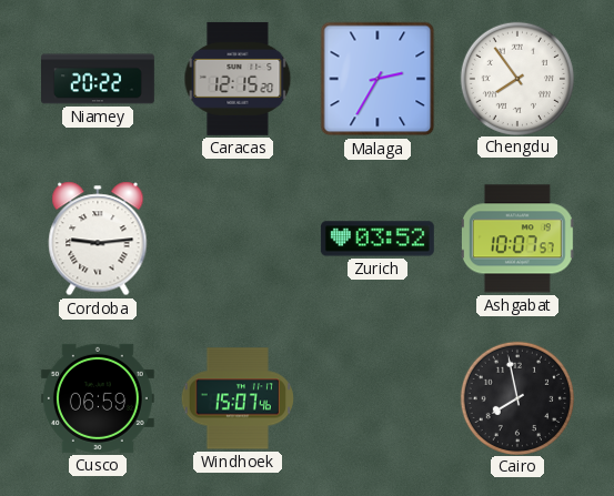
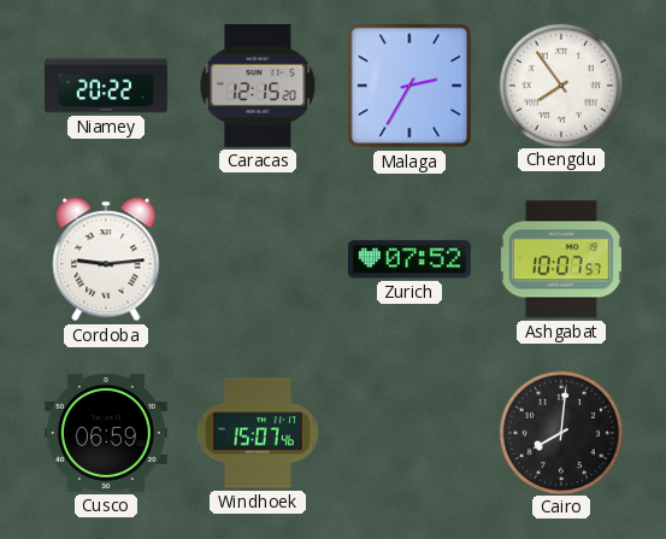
Zurich: 03:52 -> 07:52 (409, 259)
Cairo: 7:58 -> 8:01 (560, 432)
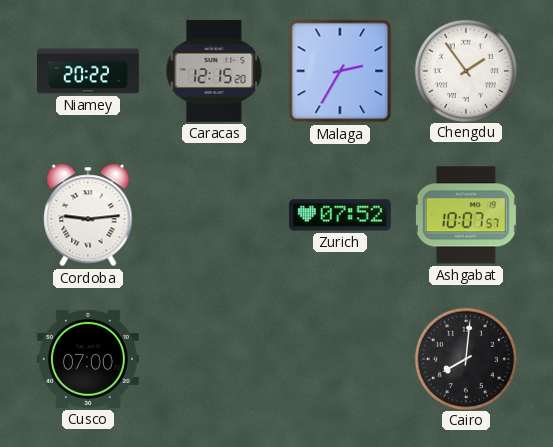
Chengdu: 7:54 -> 1:54 (465, 70)
Cusco: 06:59 -> 07:00 (88, 359)
Windhoek: 15:07 -> none (258, 433)
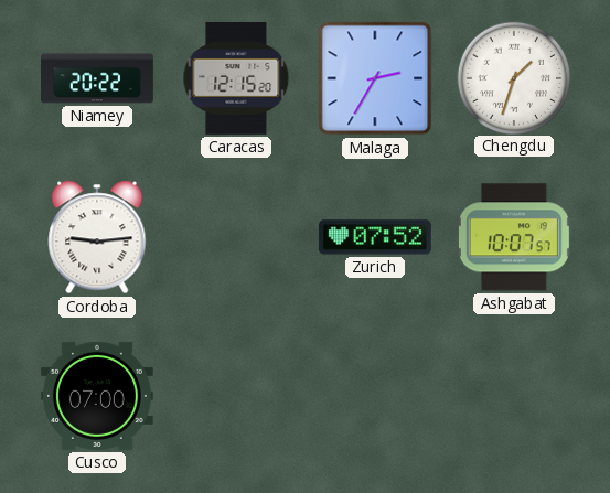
Chengdu: 1:54 -> 1:33 (513, 77)
Cairo: 8:01 -> none (465, 358)
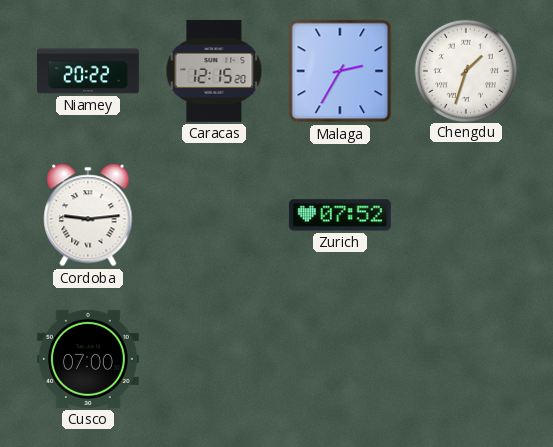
Ashgabat: 10:07 -> none (514, 237)
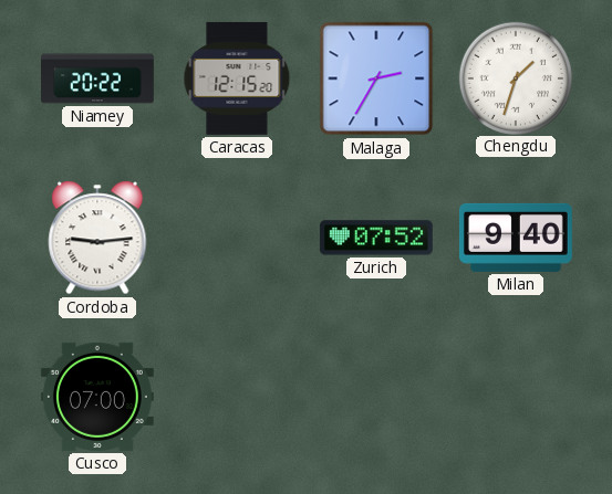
Milan: none -> 9:40 (516, 238)
